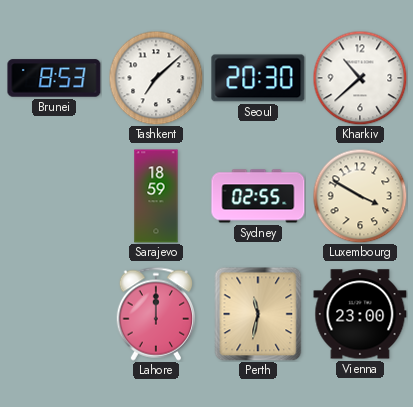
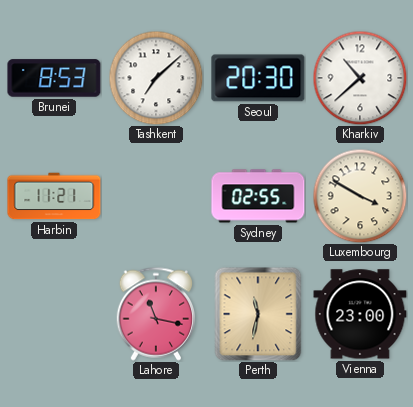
Harbin: none -> 11:21 (54, 196)
Sarajevo: 18:59 -> none (156, 196)
Lahore: 12:00 -> 11:17 (155, 314)
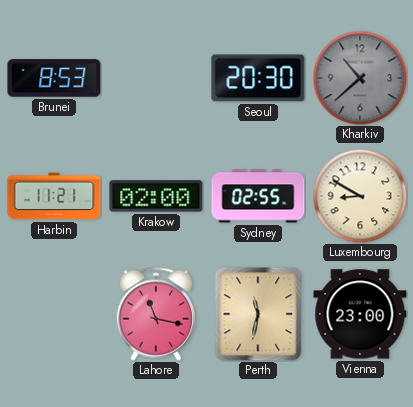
Tashkent: 7:08 -> none (156, 78)
Kharkiv dial: white -> grey (360, 78)
Krakow: none -> 02:00 (156, 196)
Luxembourg: 3:50 -> 8:50 (360, 196)
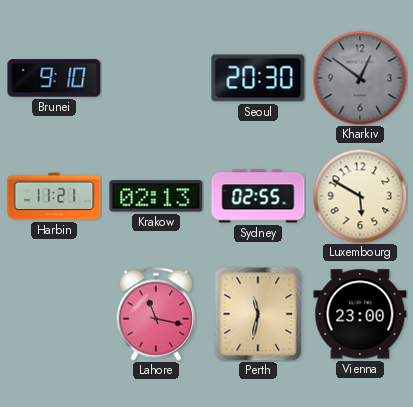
Brunei: 8:53 -> 9:10 (54, 78)
Kharkiv: 10:38 -> 12:51 (360, 78)
Krakow: 02:00 -> 02:13 (156, 196)
Luxembourg: 8:50 -> 5:50 (360, 196)
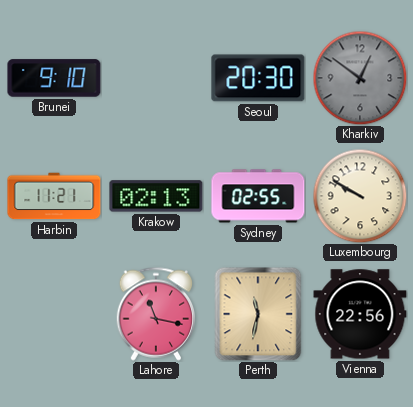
Luxembourg: 5:50 -> 9:50 (360, 196)
Vienna: 23:00 -> 22:56 (360, 314)
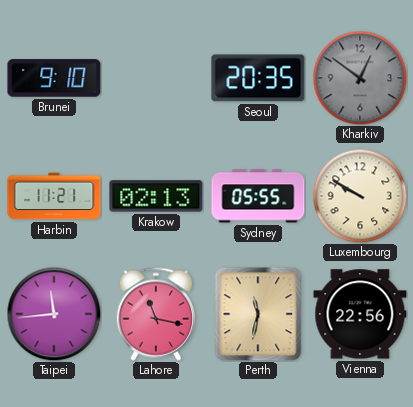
Seoul: 20:30 -> 20:35 (258, 78)
Sydney: 02:55 -> 05:55 (258, 196)
Taipei: none -> 11:44 (54, 314)
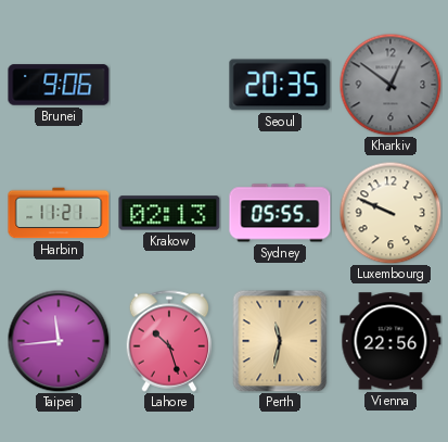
Brunei: 9:10 -> 9:06 (59, 85)
Luxembourg: 9:50 -> 9:49 (391, 213)
Lahore: 11:17 -> 10:27 (168, 341)
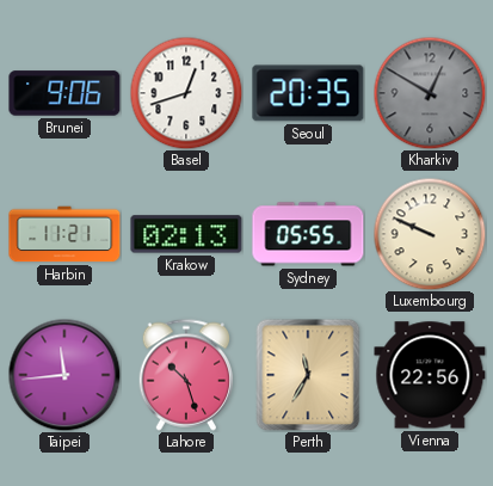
Basel: none -> 12:42 (186, 93)
Kharkiv: 12:51 -> 12:50 (430, 93)
Perth: 11:32 -> 11:35 (308, 375)
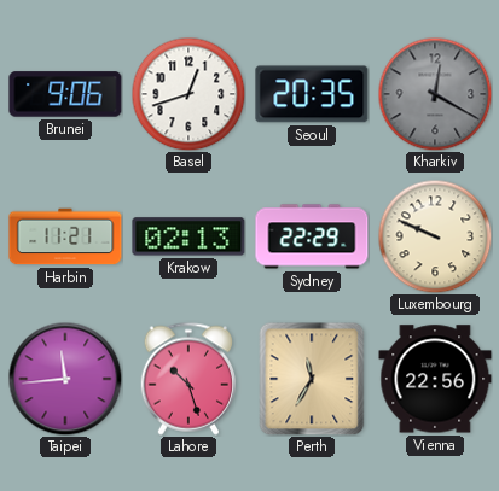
Kharkiv: 12:50 -> 12:20 (435, 94)
Sydney: 05:55 -> 22:29 (312, 236)
